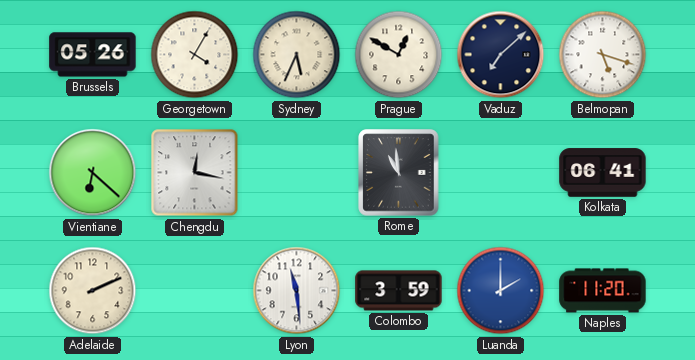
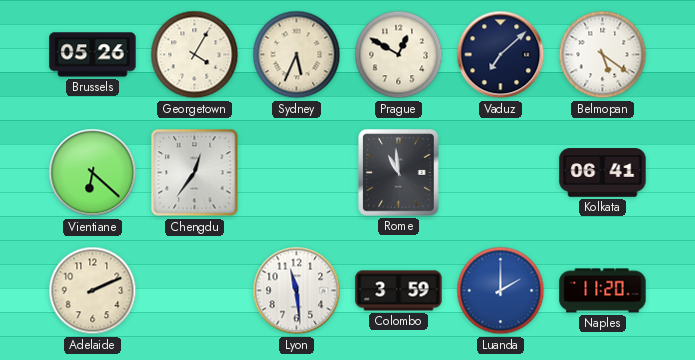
Belmopan: 5:18 -> 5:21 (603, 55)
Chengdu: 12:17 -> 12:36 (195, 173)
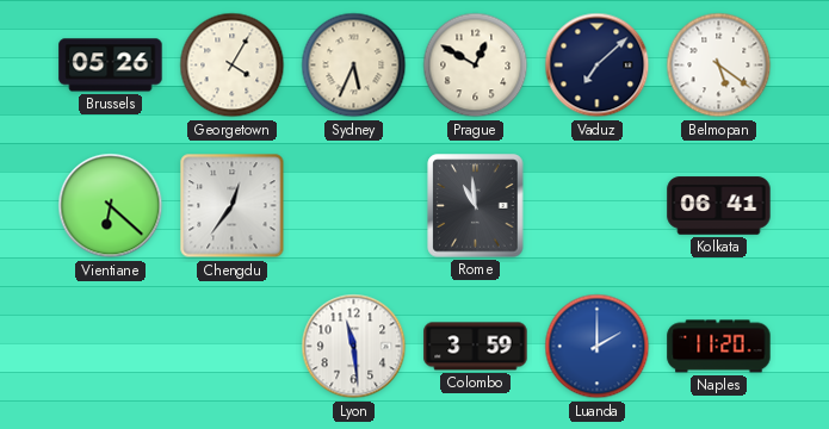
Adelaide: 2:11 -> none (93, 291)
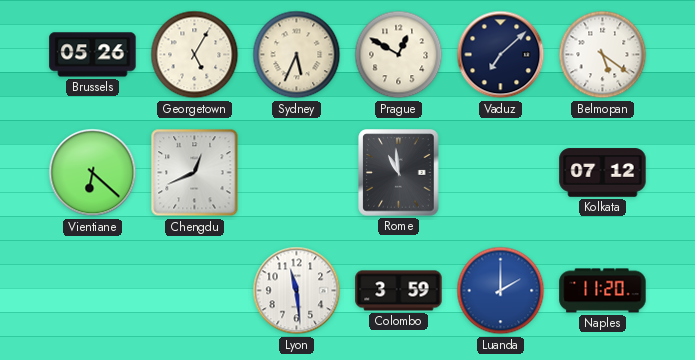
Georgetown: 4:05 -> 5:05 (195, 55)
Chengdu: 12:36 -> 12:41 (195, 173)
Kolkata: 06:41 -> 07:12 (603, 173)
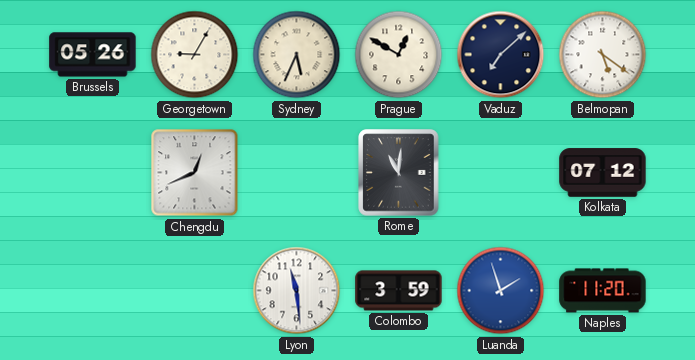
Georgetown: 5:05 -> 9:05 (195, 55)
Vientiane: 6:22 -> none (93, 173)
Rome: 10:59 -> 11:01 (399, 173)
Luanda: 2:00 -> 1:57 (501, 291)
